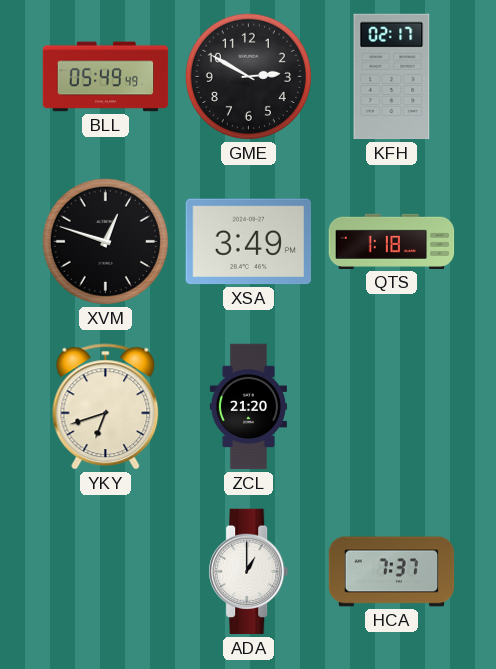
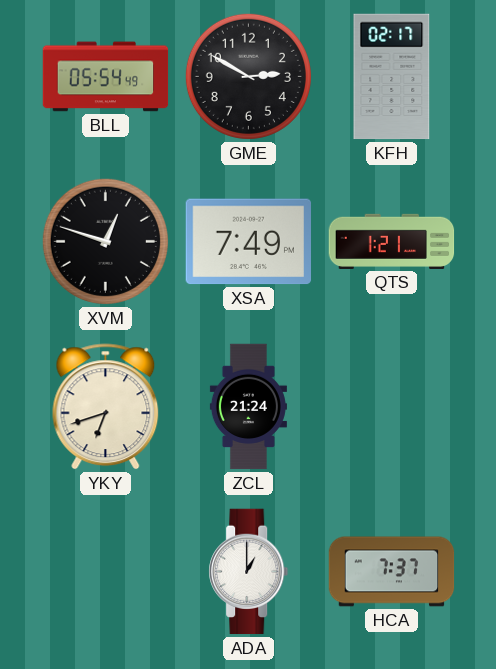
BLL: 05:49 -> 05:54 (106, 77)
XSA: 3:49 -> 7:49 (248, 242)
QTS: 1:18 -> 1:21 (392, 241)
ZCL: 21:20 -> 21:24 (248, 407)
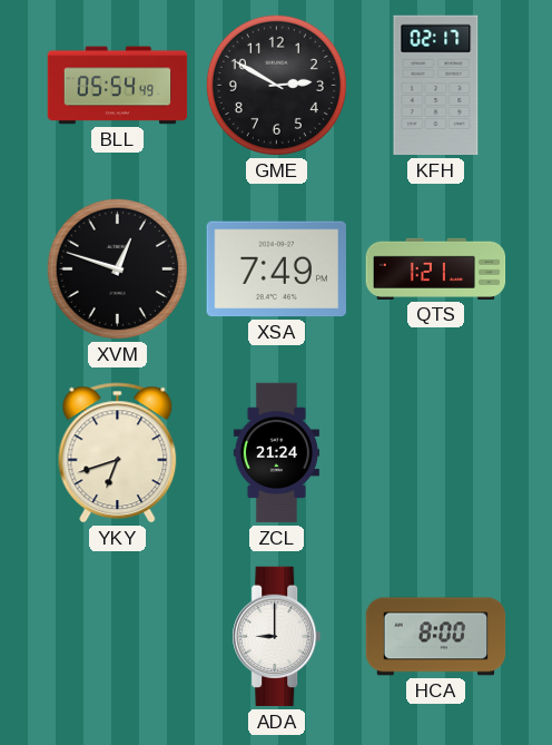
ADA: 1:00 -> 9:00 (277, 637)
HCA: 7:37 -> 8:00 (436, 637)
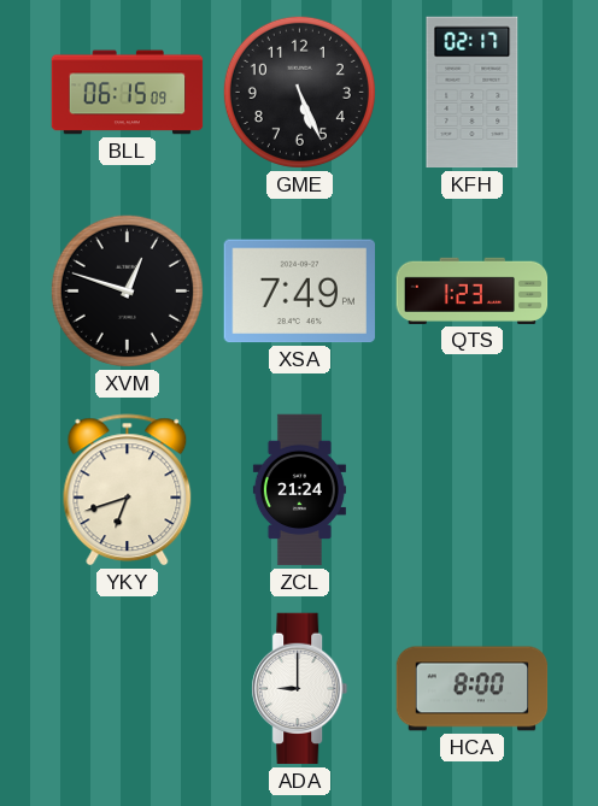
BLL: 05:54 -> 06:15 (128, 93)
GME: 2:50 -> 5:26 (299, 92)
QTS: 1:21 -> 1:23 (473, 290)
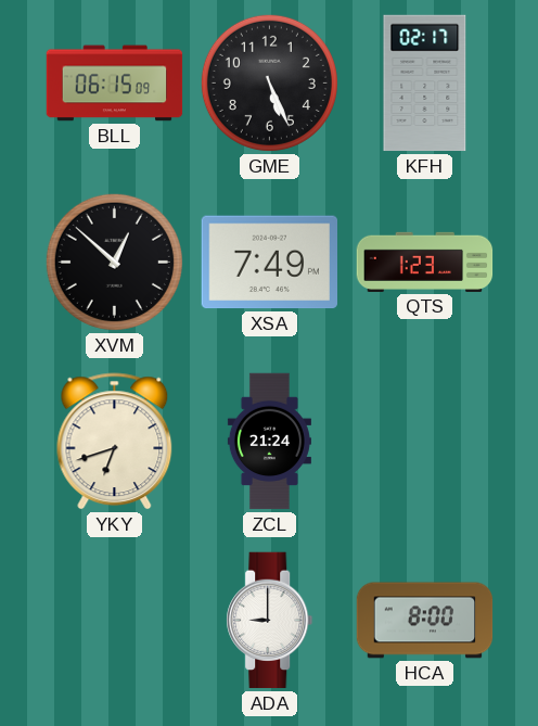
XVM: 12:48 -> 12:52 (114, 262)
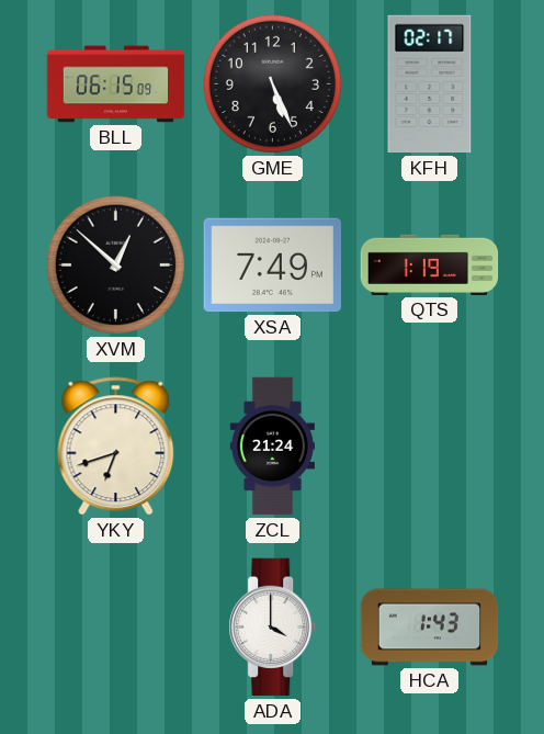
QTS: 1:23 -> 1:19 (430, 264)
ADA: 9:00 -> 4:00 (273, 628)
HCA: 8:00 -> 1:43 (430, 628)
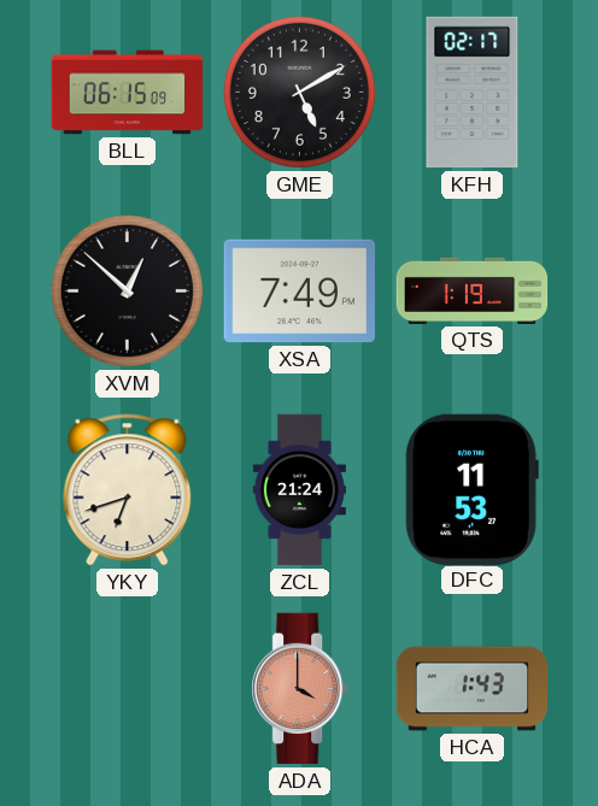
GME: 5:26 -> 5:10 (299, 92)
DFC: none -> 11:53 (471, 489)
ADA dial: white -> salmon (300, 689)
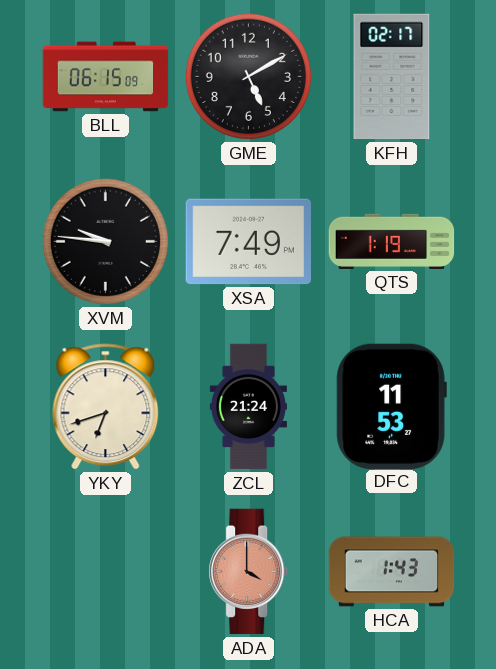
XVM: 12:52 -> 9:46 (105, 241)
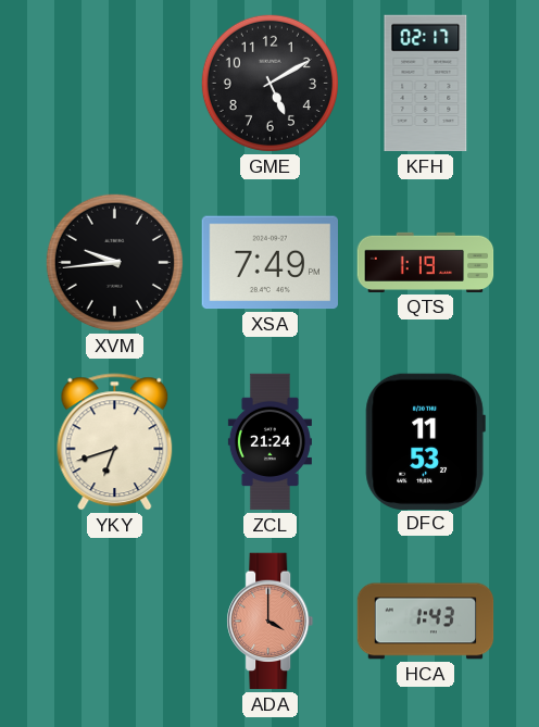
BLL: 06:15 -> none (106, 77)
XVM: 9:46 -> 9:44 (114, 262)
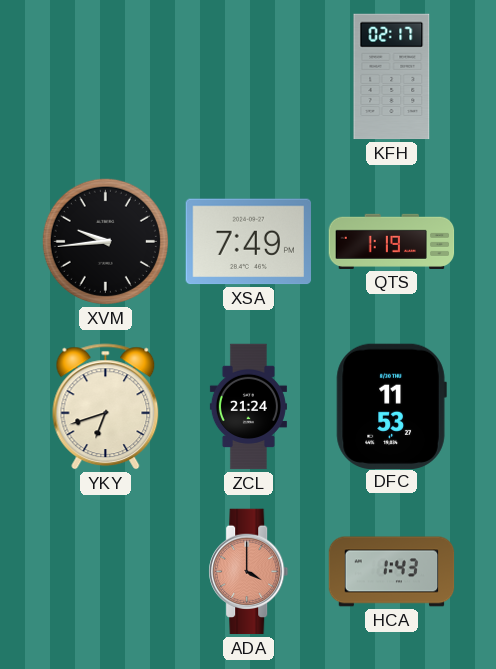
GME: 5:10 -> none (269, 83)
